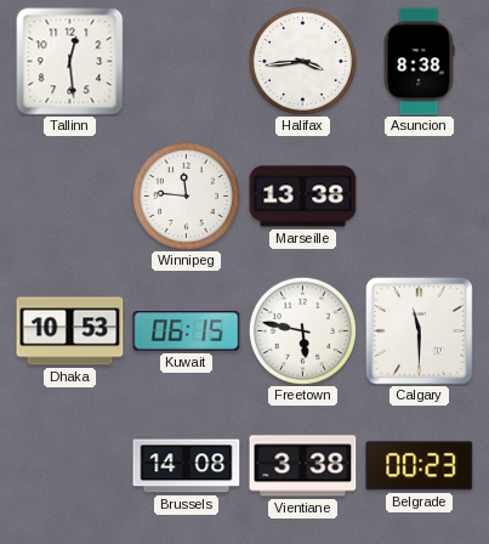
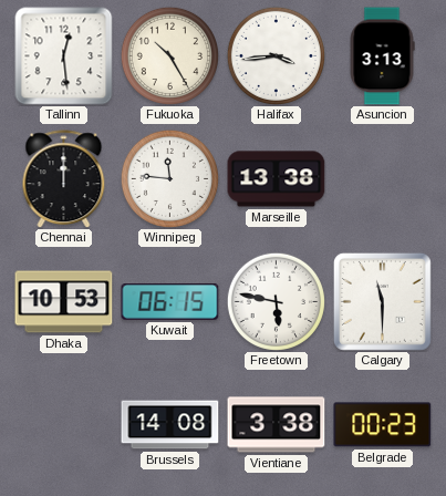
Fukuoka: none -> 10:25 (169, 55)
Asuncion: 8:38 -> 3:13 (382, 56)
Chennai: none -> 12:00 (64, 179)
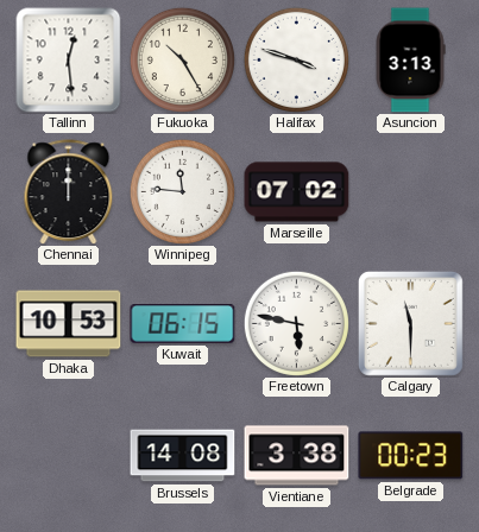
Halifax: 3:44 -> 3:48 (296, 59)
Marseille: 13:38 -> 07:02 (297, 192)
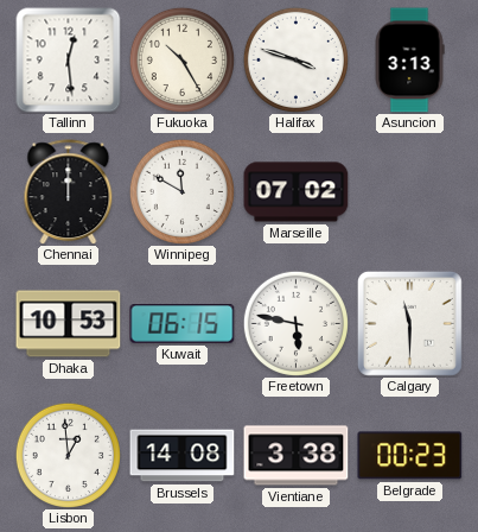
Winnipeg: 11:46 -> 11:50 (181, 191)
Lisbon: none -> 12:59 (68, 455)
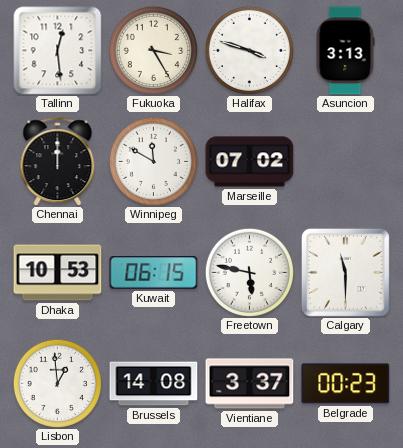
Fukuoka: 10:25 -> 3:25 (153, 50)
Vientiane: 3:38 -> 3:37 (250, 384)
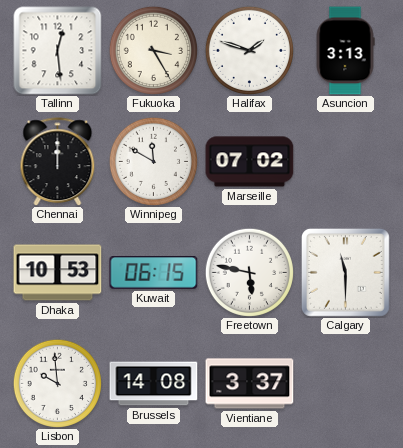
Halifax: 3:48 -> 1:48 (249, 50)
Lisbon: 12:59 -> 9:59 (57, 383)
Belgrade: 00:23 -> none (346, 384)
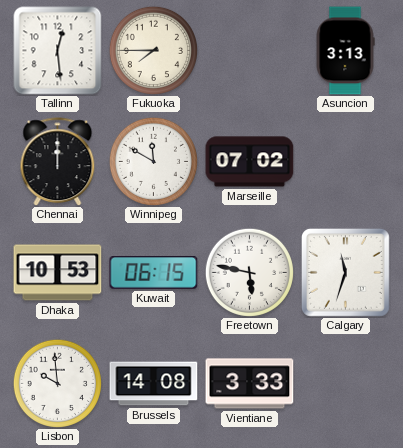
Fukuoka: 3:25 -> 7:45 (153, 50)
Halifax: 1:48 -> none (249, 50)
Calgary: 11:30 -> 11:33 (345, 272)
Vientiane: 3:37 -> 3:33 (250, 384)
